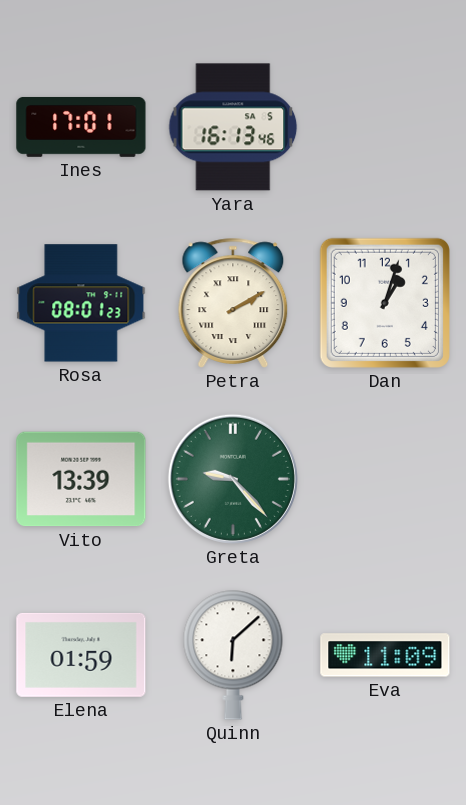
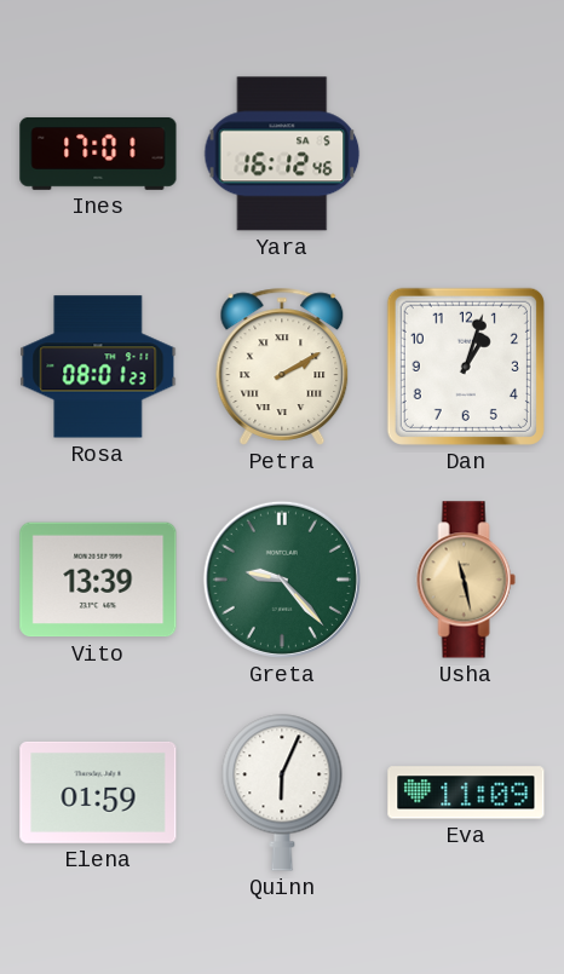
Yara: 16:13 -> 16:12 (282, 154)
Usha: none -> 11:28 (466, 580)
Quinn: 6:08 -> 6:04 (282, 793)
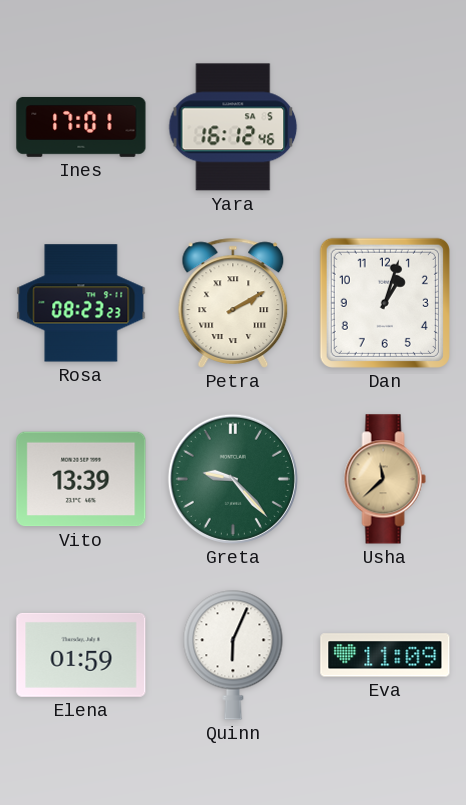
Rosa: 08:01 -> 08:23 (81, 303)
Usha: 11:28 -> 11:38 (385, 479)
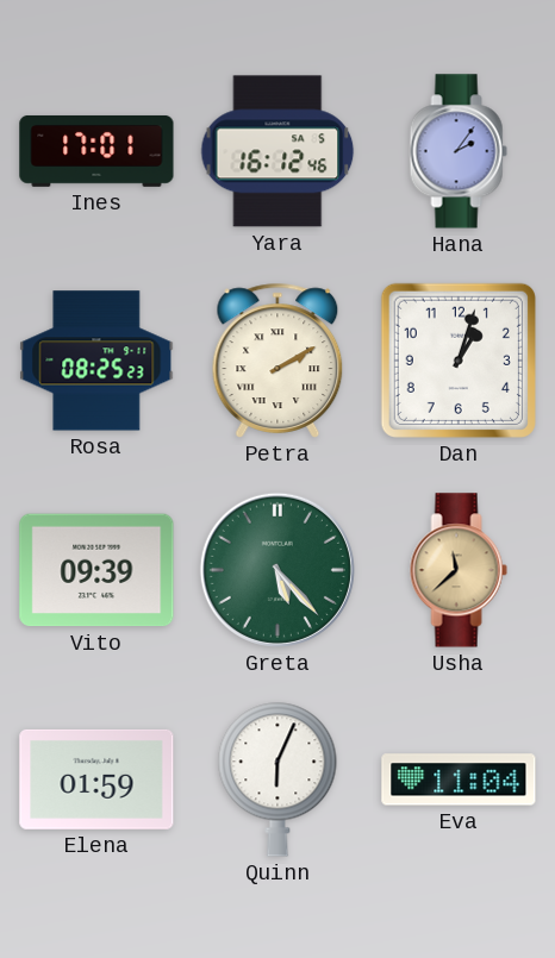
Hana: none -> 2:06 (459, 151)
Rosa: 08:23 -> 08:25 (96, 361)
Vito: 13:39 -> 09:39 (96, 570)
Greta: 9:23 -> 5:23 (277, 570)
Eva: 11:09 -> 11:04 (459, 779)
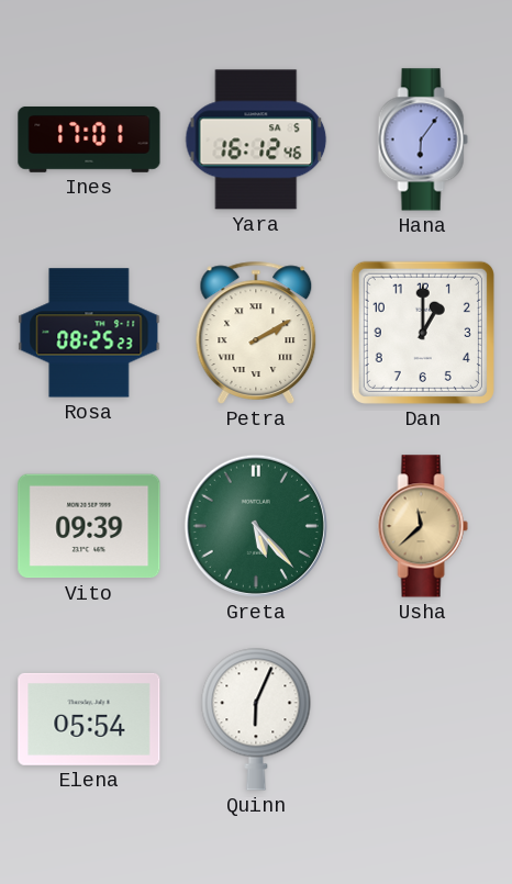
Hana: 2:06 -> 6:06 (423, 139)
Dan: 1:03 -> 1:00 (423, 333)
Elena: 01:59 -> 05:54 (89, 719)
Eva: 11:04 -> none (459, 779)
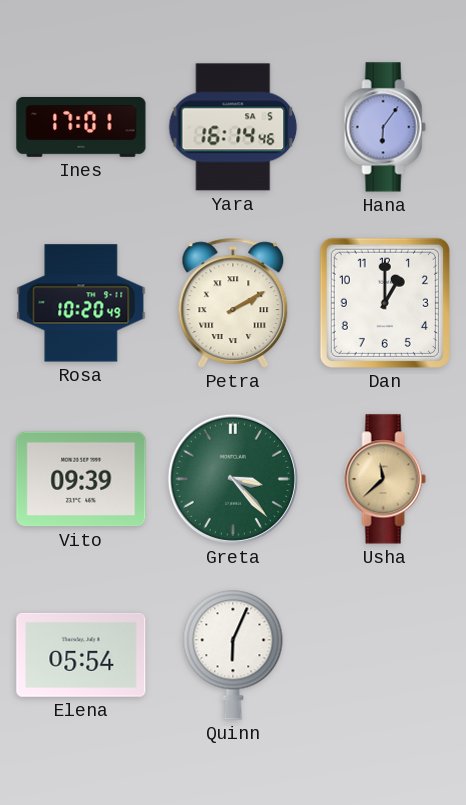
Yara: 16:12 -> 16:14 (233, 127)
Rosa: 08:25 -> 10:20 (81, 303)
Greta: 5:23 -> 3:23 (233, 479)
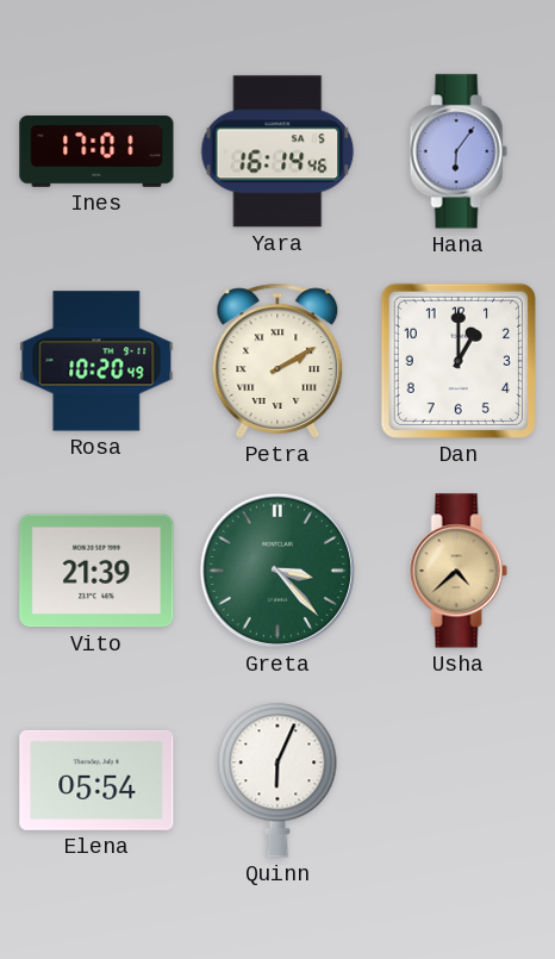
Vito: 09:39 -> 21:39 (96, 571)
Usha: 11:38 -> 4:38 (459, 571)
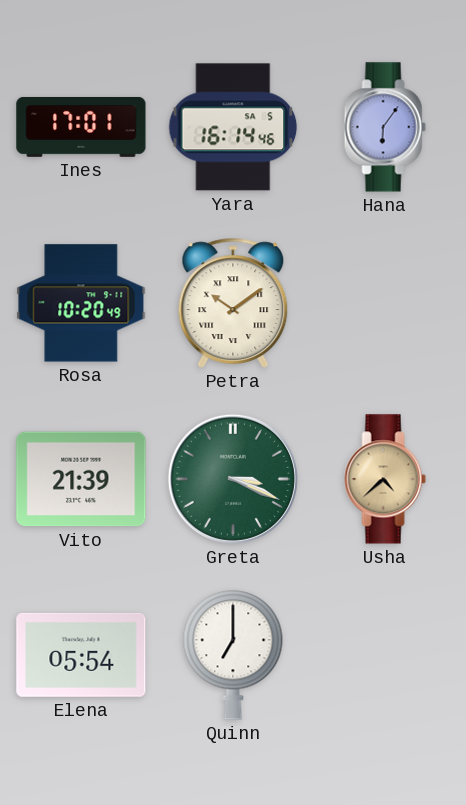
Petra: 2:10 -> 10:09 (233, 303)
Dan: 1:00 -> none (459, 361)
Greta: 3:23 -> 3:19 (233, 479)
Quinn: 6:04 -> 7:00 (233, 655)
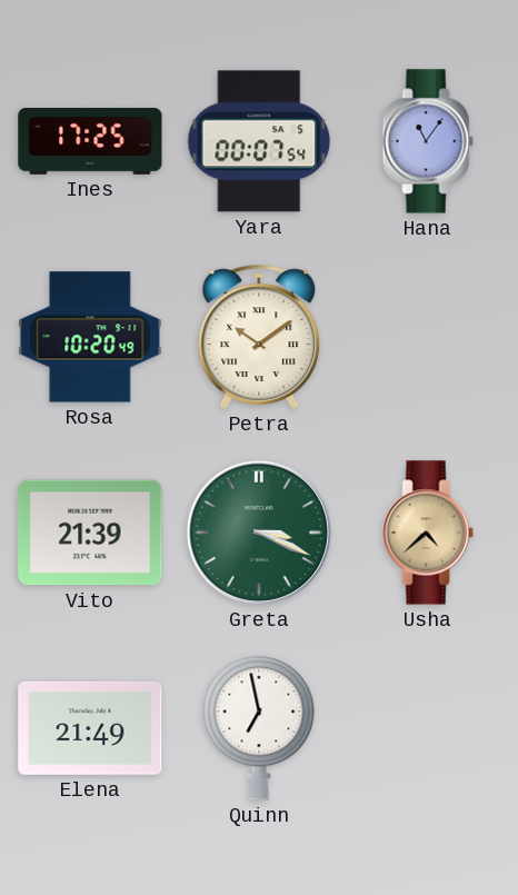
Ines: 17:01 -> 17:25 (90, 141)
Yara: 16:14 -> 00:07 (259, 141)
Hana: 6:06 -> 11:06 (428, 141)
Elena: 05:54 -> 21:49 (90, 728)
Quinn: 7:00 -> 6:58 (259, 728)
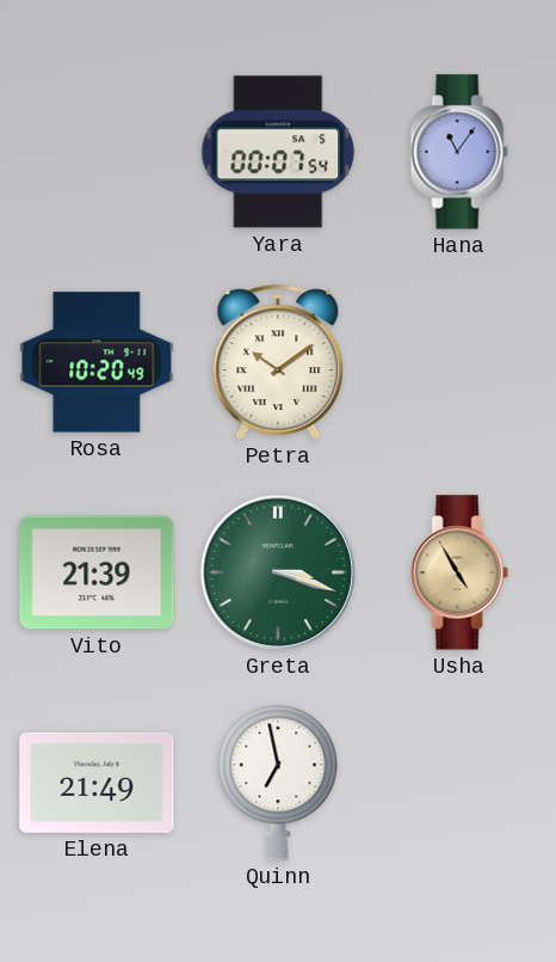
Ines: 17:25 -> none (90, 141)
Greta: 3:19 -> 3:18 (278, 572)
Usha: 4:38 -> 4:55 (459, 572)
